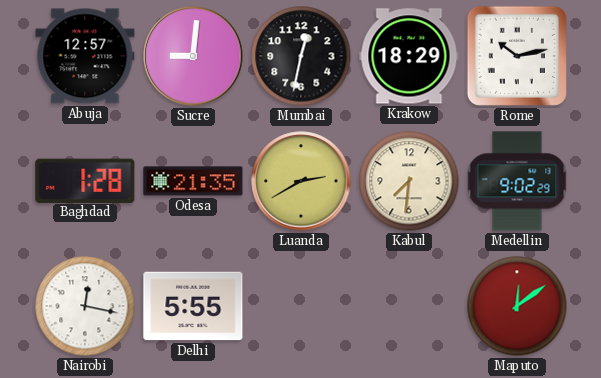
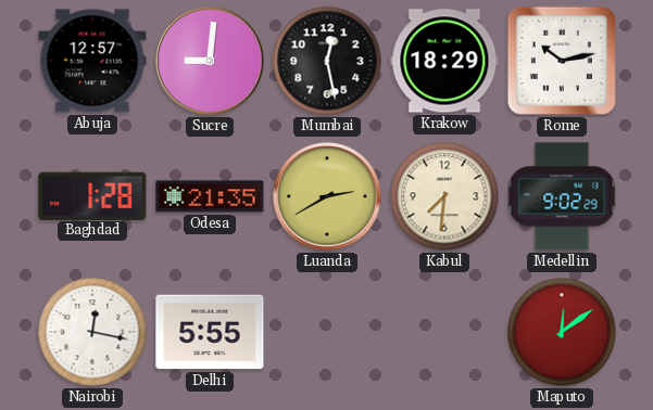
Mumbai: 12:32 -> 12:28 (327, 61)
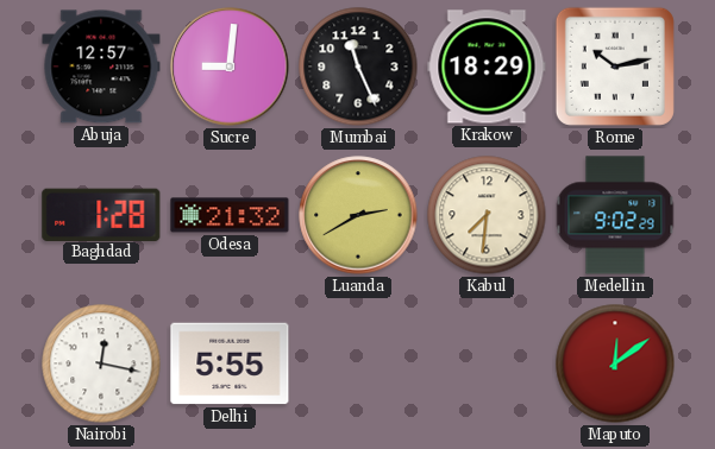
Mumbai: 12:28 -> 11:26 (358, 67)
Odesa: 21:35 -> 21:32 (230, 215)
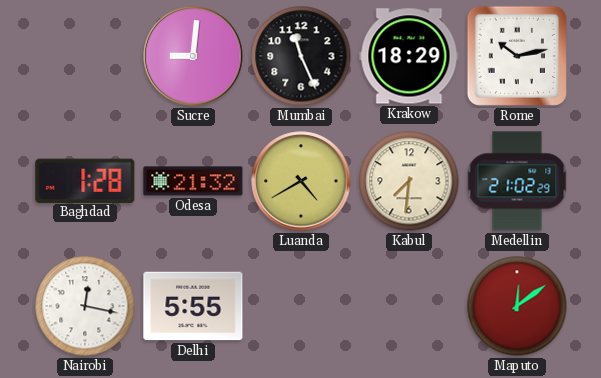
Abuja: 12:57 -> none (101, 67)
Luanda: 2:40 -> 4:40 (301, 181)
Medellin: 9:02 -> 21:02 (517, 181)
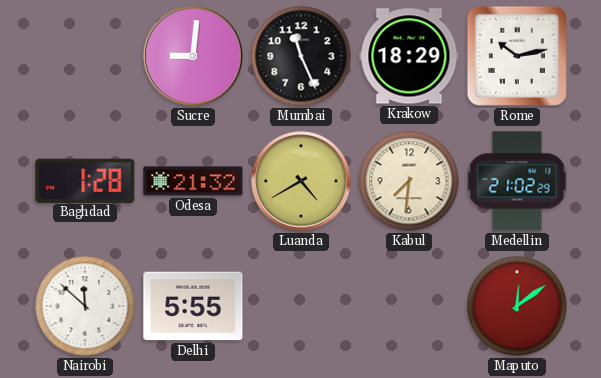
Nairobi: 12:17 -> 11:52 (85, 306)
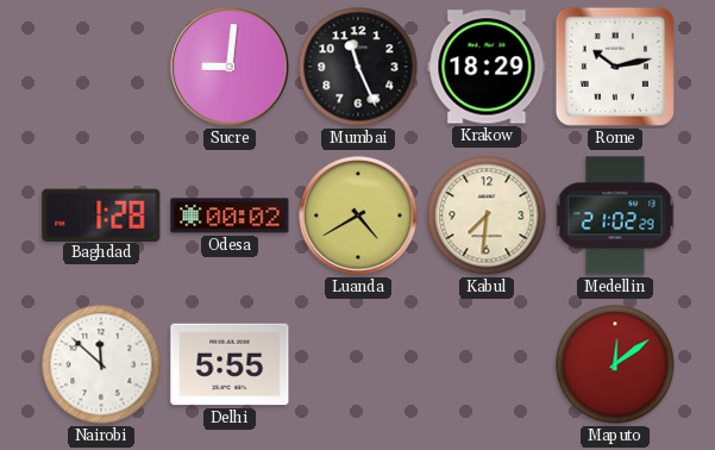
Odesa: 21:32 -> 00:02 (230, 215)
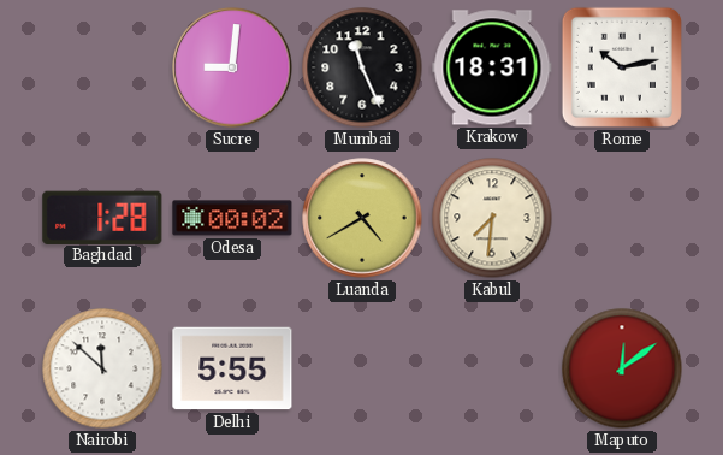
Krakow: 18:29 -> 18:31 (492, 67)
Medellin: 21:02 -> none (615, 215)
